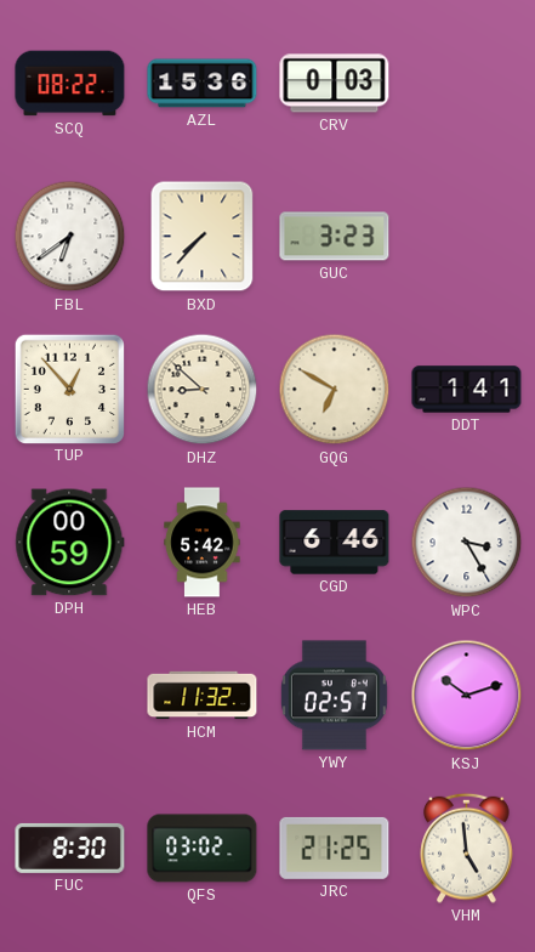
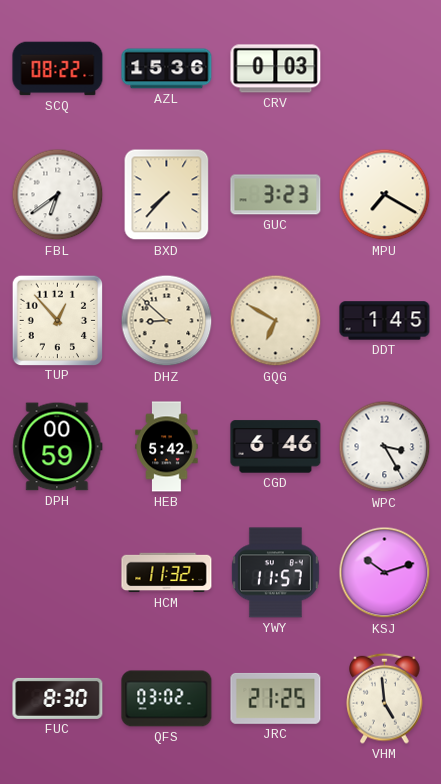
MPU: none -> 7:20 (385, 195)
DDT: 1:41 -> 1:45 (385, 321)
YWY: 02:57 -> 11:57 (275, 573)
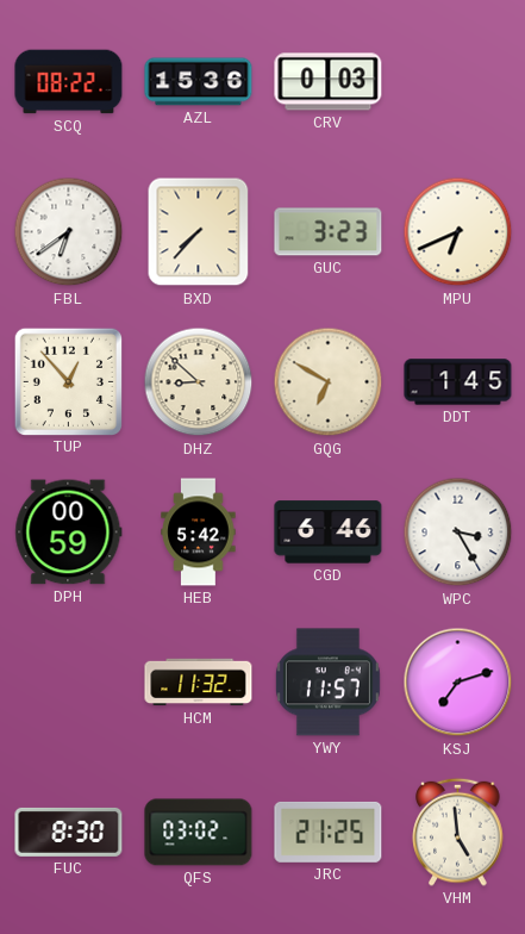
MPU: 7:20 -> 6:41 (458, 232)
KSJ: 10:12 -> 7:12 (458, 683)
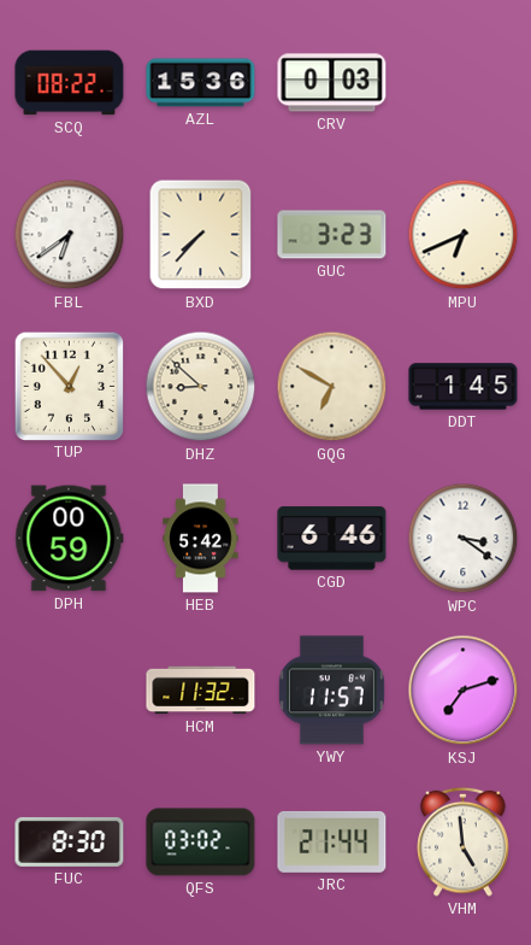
WPC: 3:25 -> 3:21 (464, 539)
JRC: 21:25 -> 21:44 (332, 841)
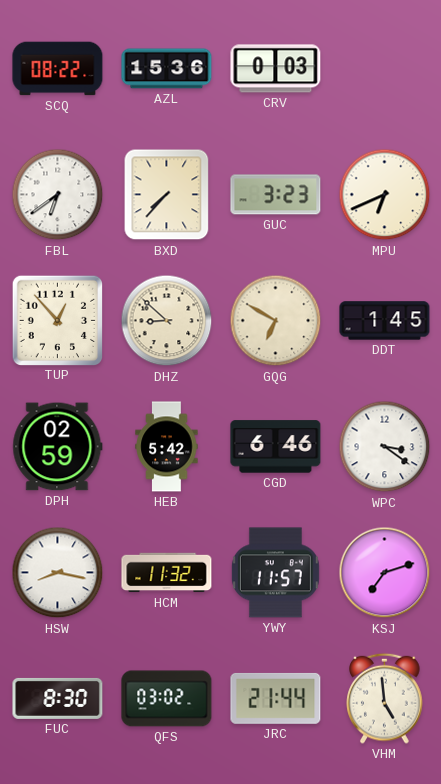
DPH: 00:59 -> 02:59 (58, 447)
HSW: none -> 8:17 (58, 573)
